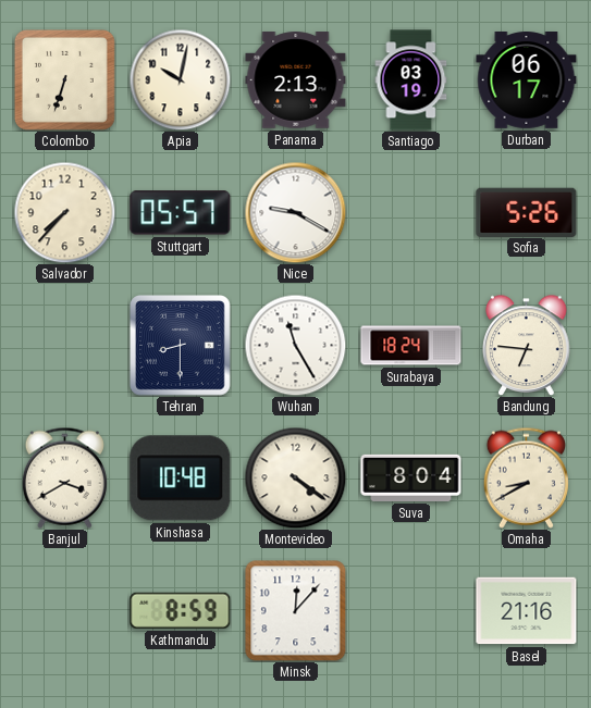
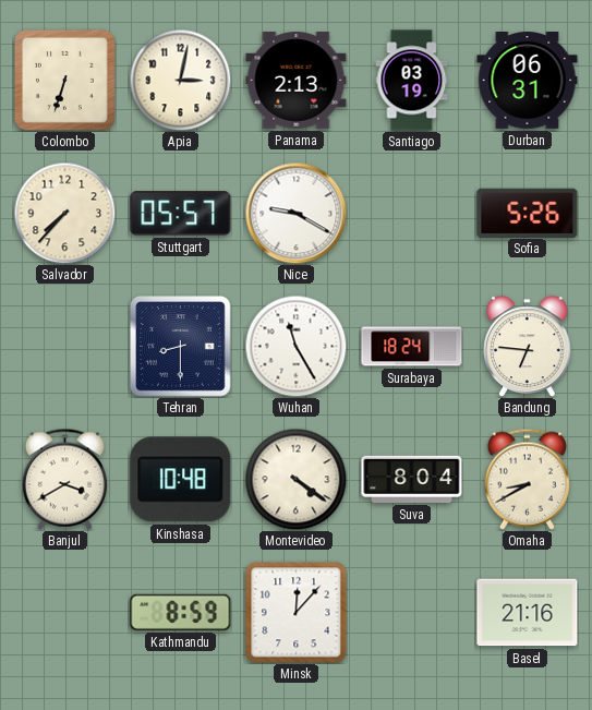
Apia: 10:02 -> 3:02 (180, 80)
Durban: 06:17 -> 06:31 (528, 81)
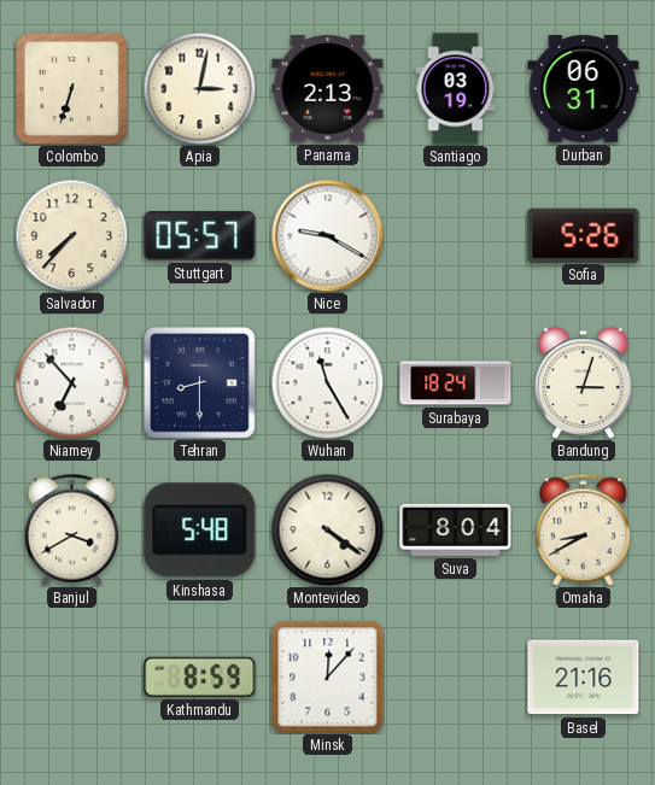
Niamey: none -> 6:53 (71, 382)
Bandung: 6:46 -> 3:03 (584, 382)
Kinshasa: 10:48 -> 5:48 (200, 531)
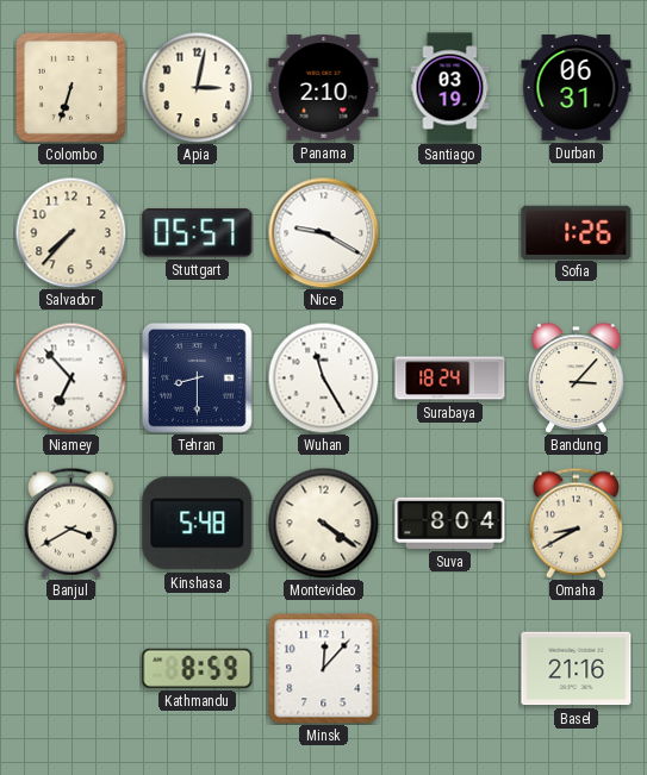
Panama: 2:13 -> 2:10 (324, 88)
Sofia: 5:26 -> 1:26 (577, 232)
Bandung: 3:03 -> 3:07 (577, 377)
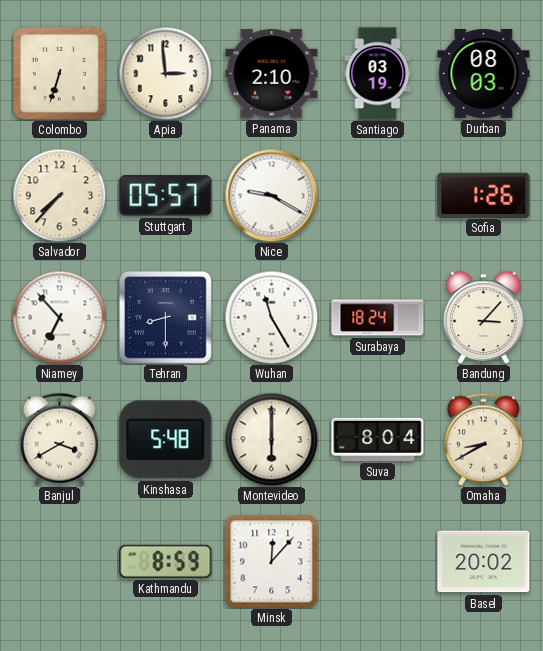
Apia: 3:02 -> 2:59 (165, 73)
Durban: 06:31 -> 08:03 (484, 74)
Montevideo: 4:21 -> 6:00 (271, 439)
Basel: 21:16 -> 20:02 (484, 562)
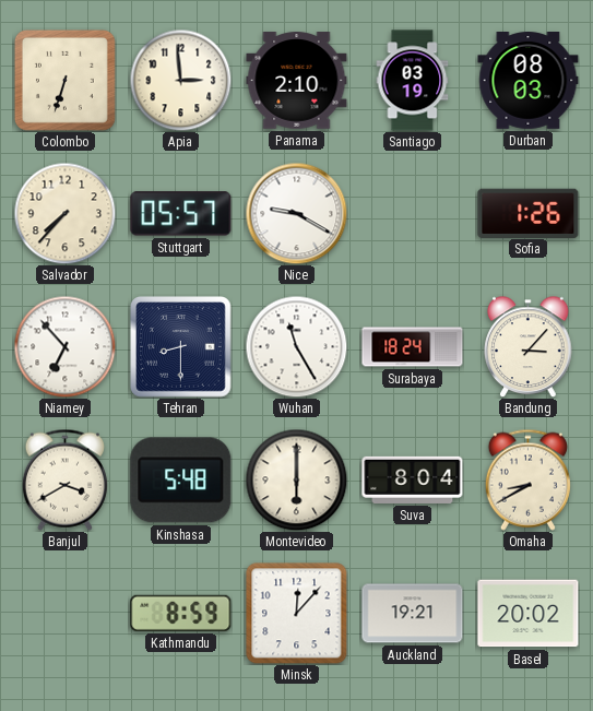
Auckland: none -> 19:21 (413, 614)
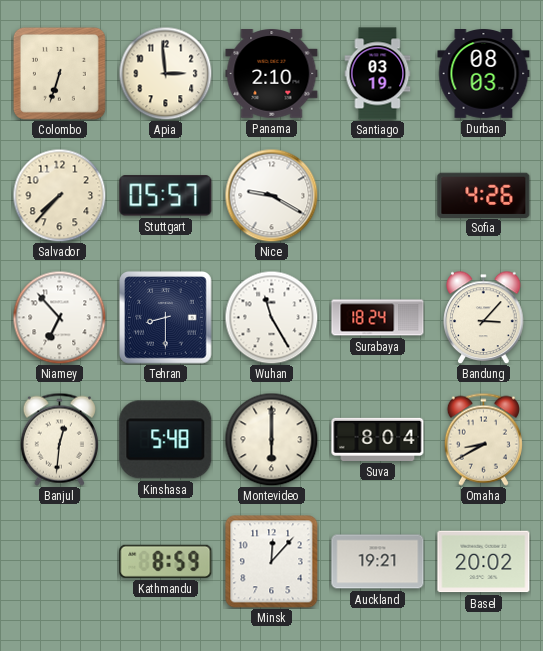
Sofia: 1:26 -> 4:26 (484, 195)
Banjul: 3:40 -> 12:31 (59, 439)
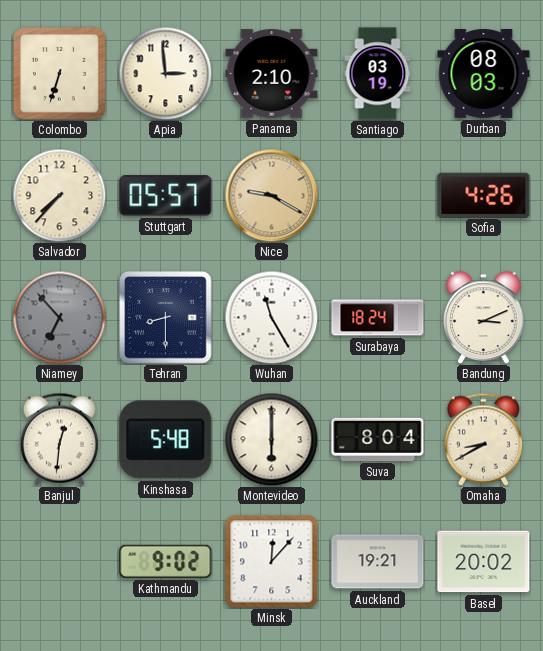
Nice dial: white -> champagne (271, 195)
Niamey dial: white -> grey (59, 317)
Bandung: 3:07 -> 3:11 (484, 317)
Kathmandu: 8:59 -> 9:02 (166, 561)
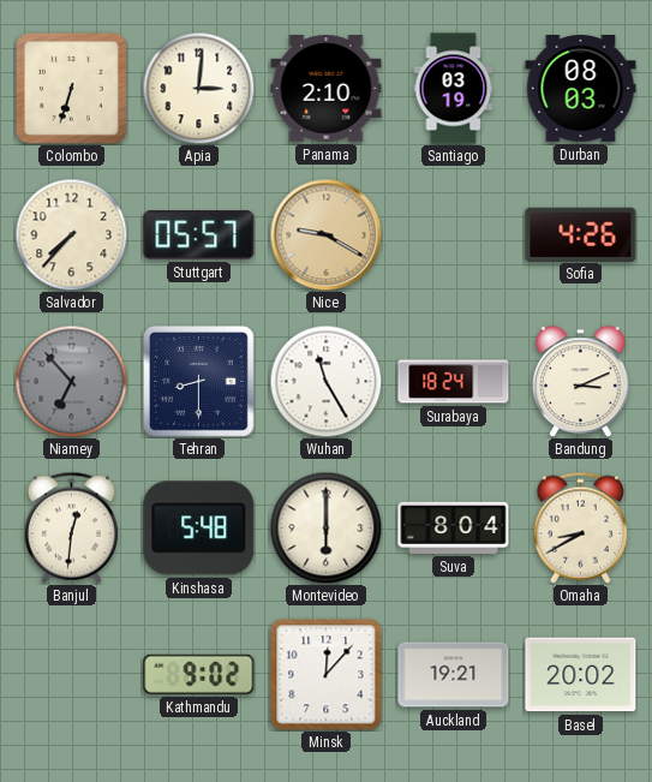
Apia: 2:59 -> 3:01 (198, 88)
